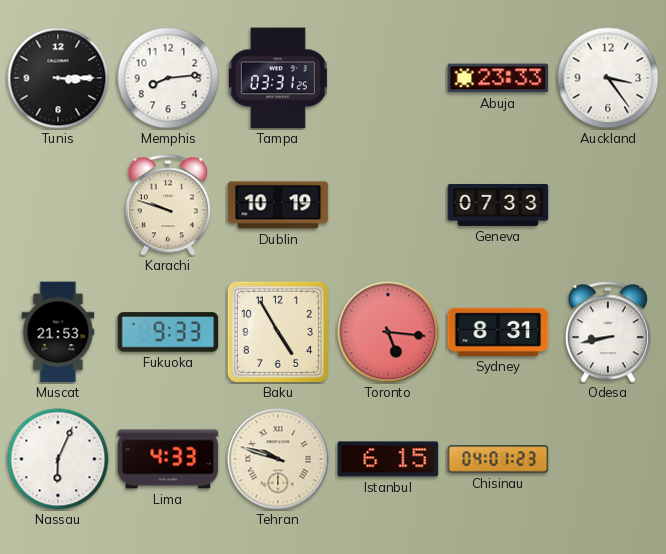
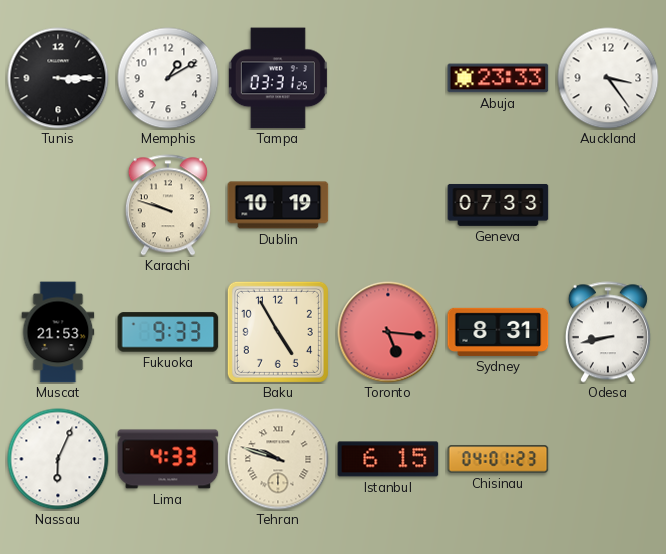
Memphis: 8:14 -> 1:10 (168, 78)
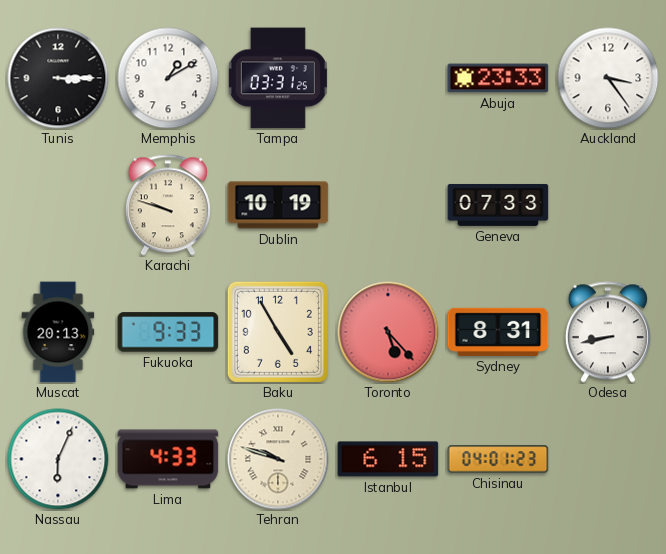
Muscat: 21:53 -> 20:13 (58, 332)
Toronto: 5:16 -> 5:23 (388, 332)
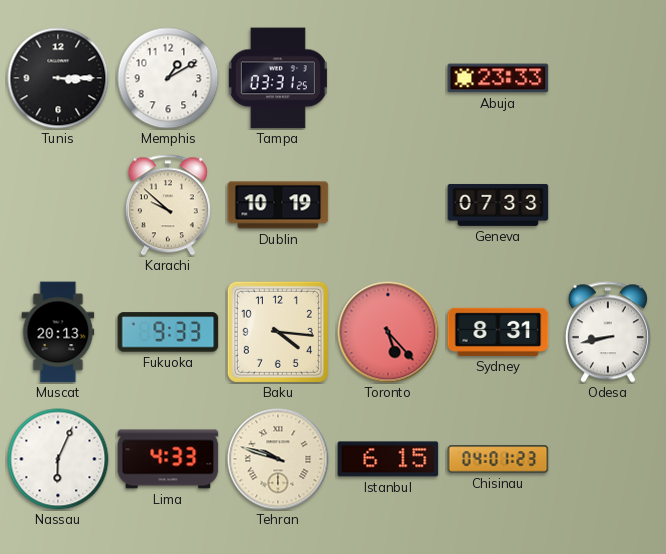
Auckland: 3:24 -> none (608, 78)
Karachi: 9:48 -> 9:52 (168, 205)
Baku: 4:55 -> 4:16 (278, 332)
